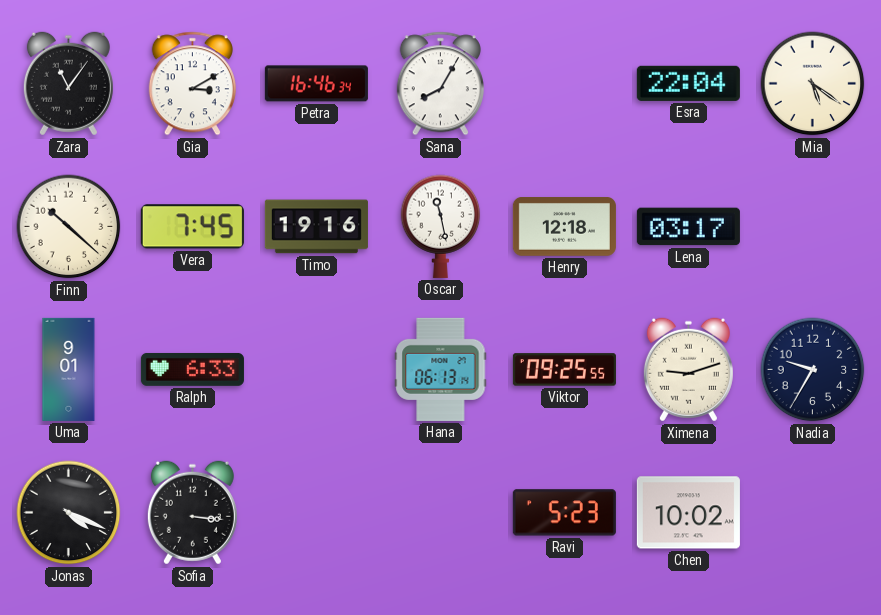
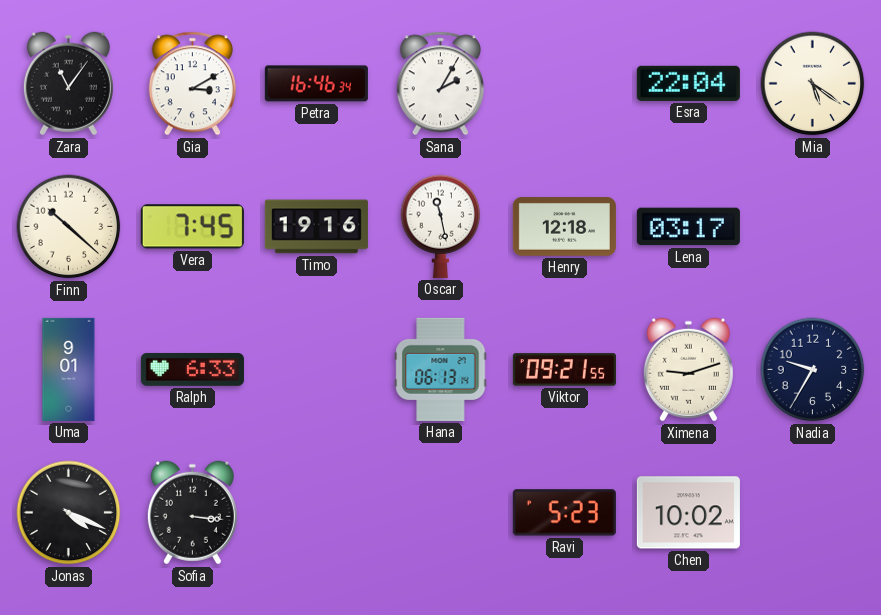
Sana: 8:05 -> 2:05 (440, 84)
Viktor: 09:25 -> 09:21 (564, 370)
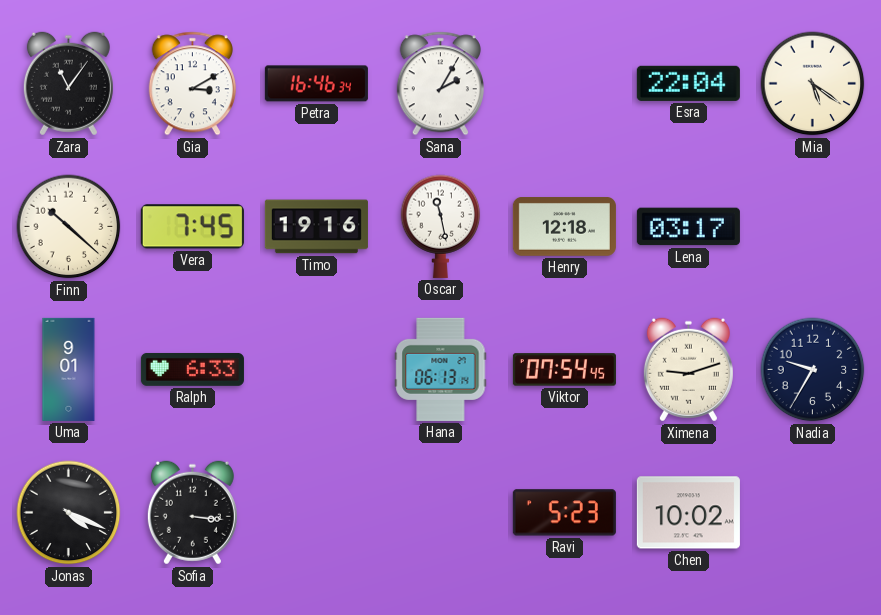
Viktor: 09:21 -> 07:54 (564, 370)
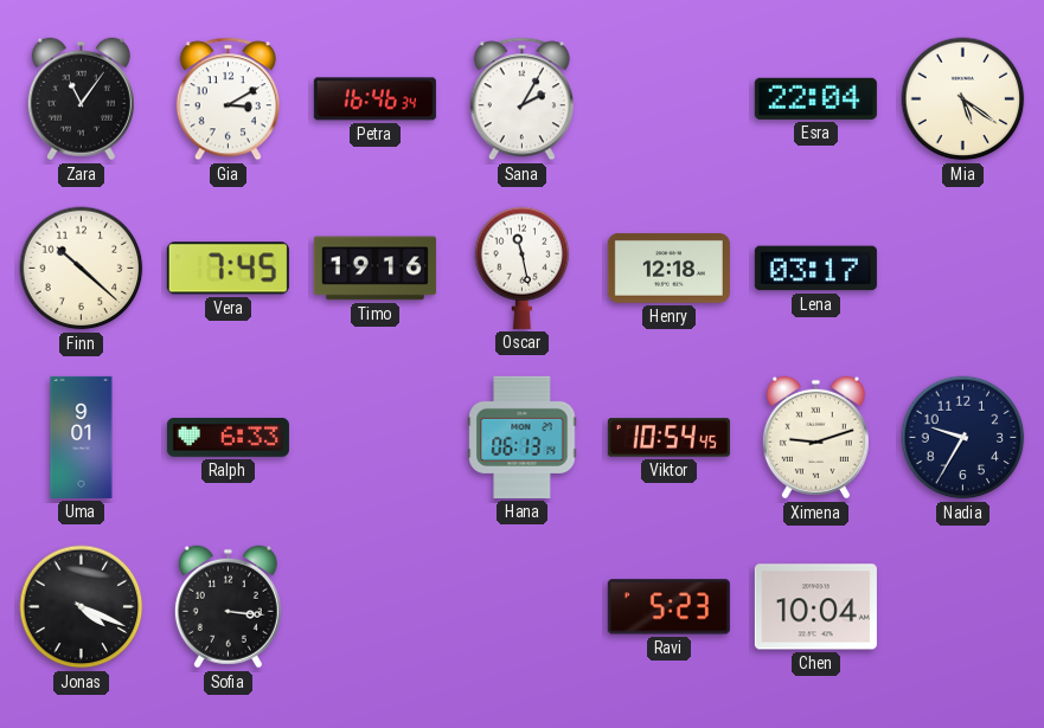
Viktor: 07:54 -> 10:54 (668, 438)
Chen: 10:02 -> 10:04 (815, 607)
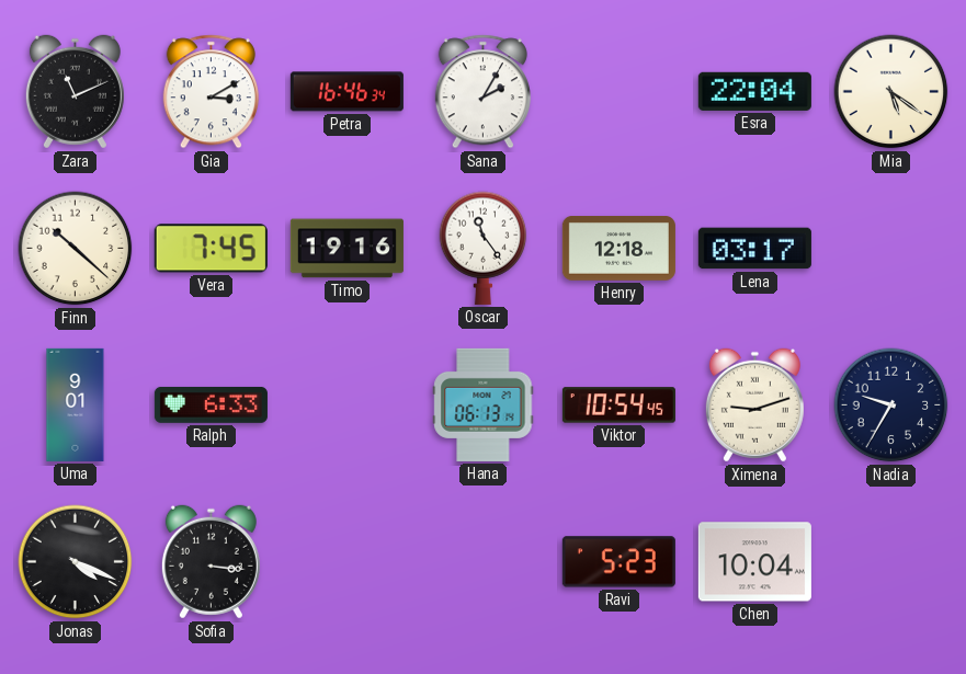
Zara: 11:06 -> 11:11 (75, 92)
Oscar: 11:28 -> 11:24 (484, 248)
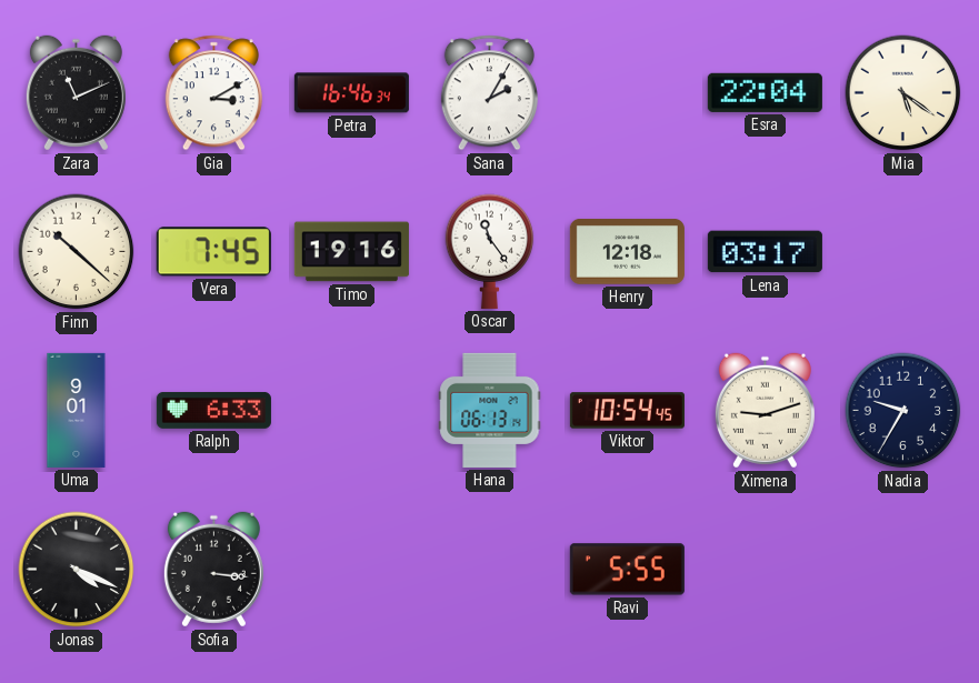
Ravi: 5:23 -> 5:55 (627, 570)
Chen: 10:04 -> none (754, 562)
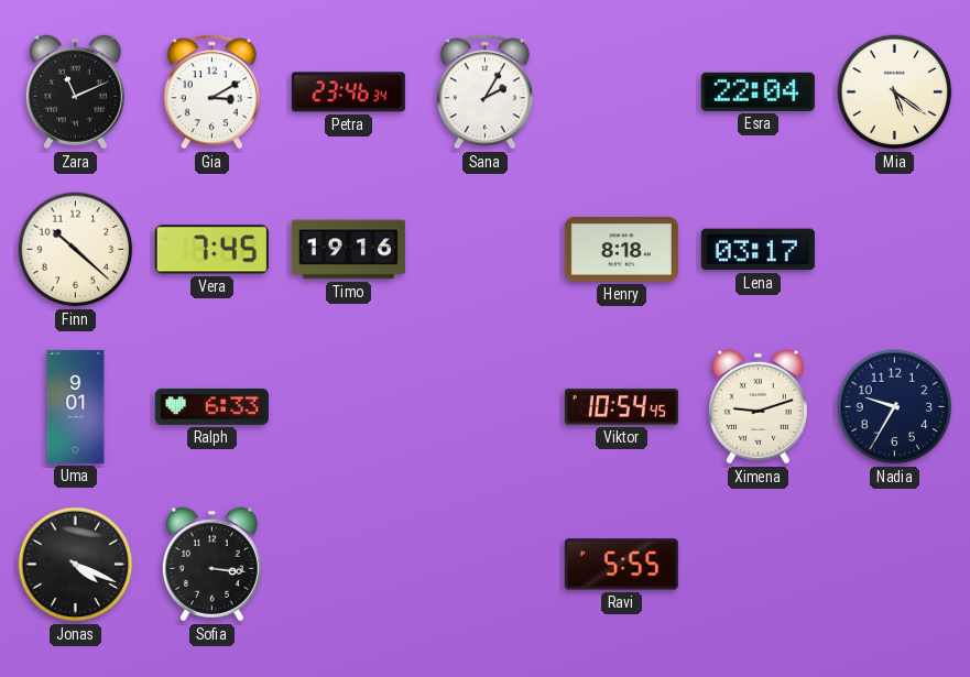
Petra: 16:46 -> 23:46 (348, 92)
Oscar: 11:24 -> none (490, 251)
Henry: 12:18 -> 8:18 (621, 250)
Hana: 06:13 -> none (490, 410)
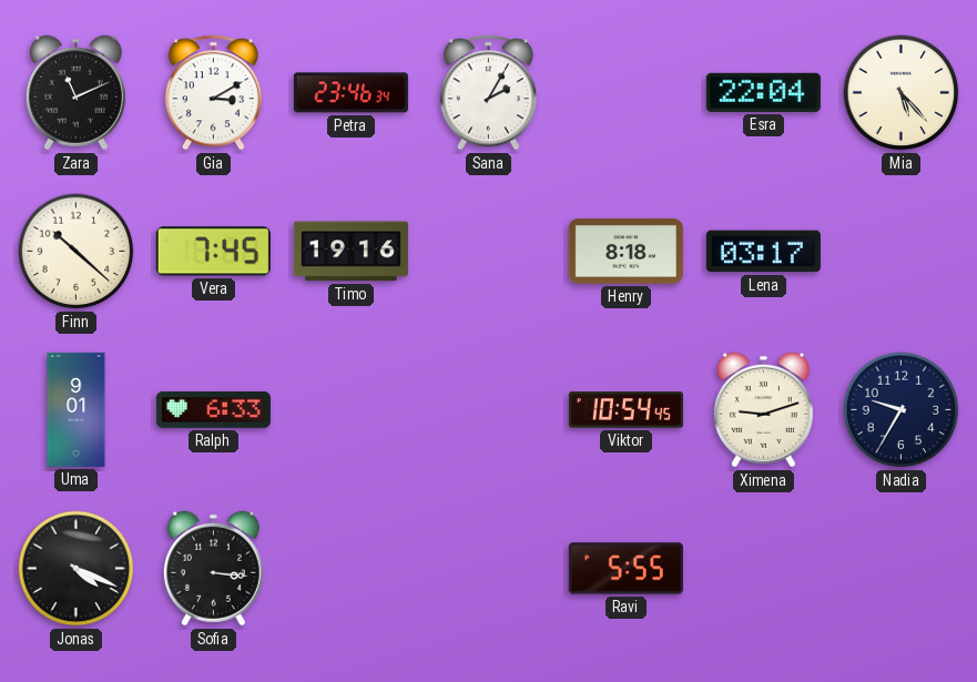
Mia: 5:21 -> 5:23 (902, 93)
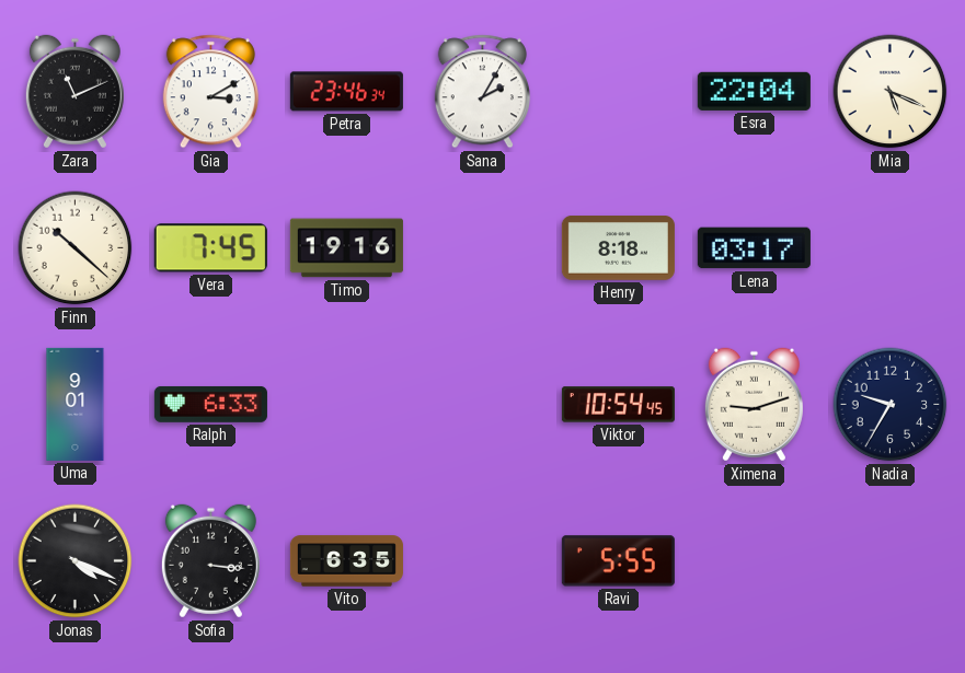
Mia: 5:23 -> 5:19 (891, 92)
Vito: none -> 6:35 (346, 561)
